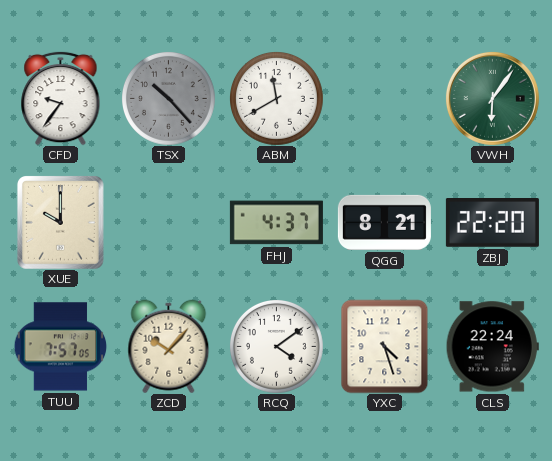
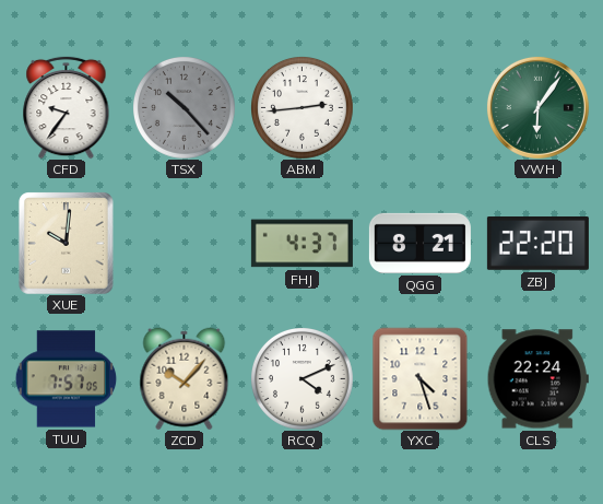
ABM: 11:40 -> 2:44 (303, 108)
XUE: 10:00 -> 10:01 (66, 244)
RCQ: 4:09 -> 4:11 (303, 379)
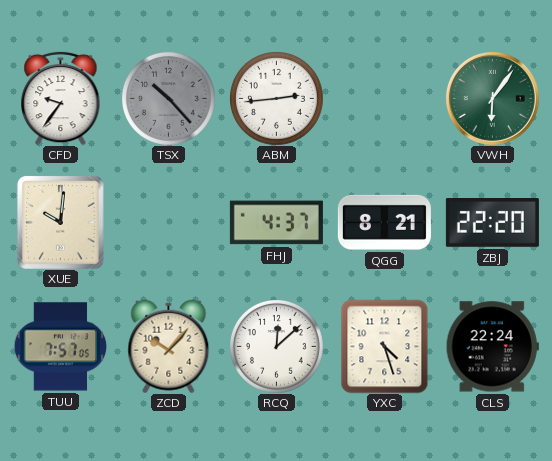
RCQ: 4:11 -> 12:08 (277, 347)
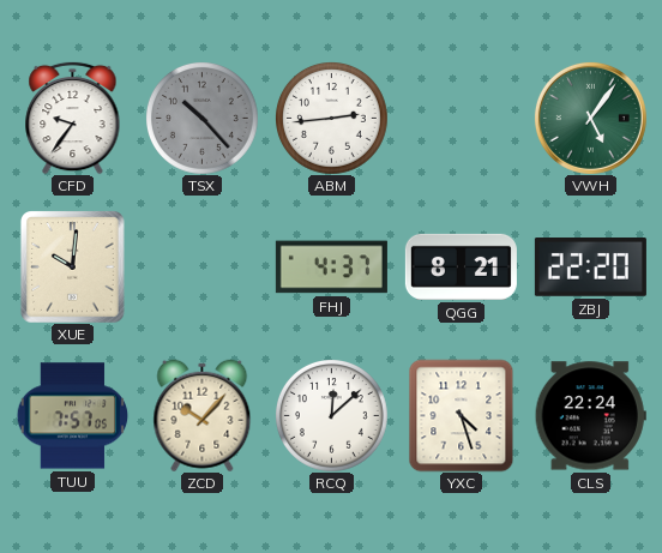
VWH: 6:06 -> 5:06 (590, 118)
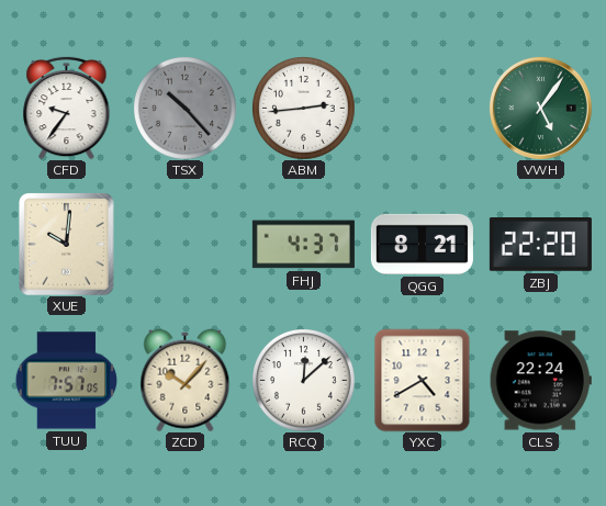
YXC: 4:27 -> 4:40 (423, 380)
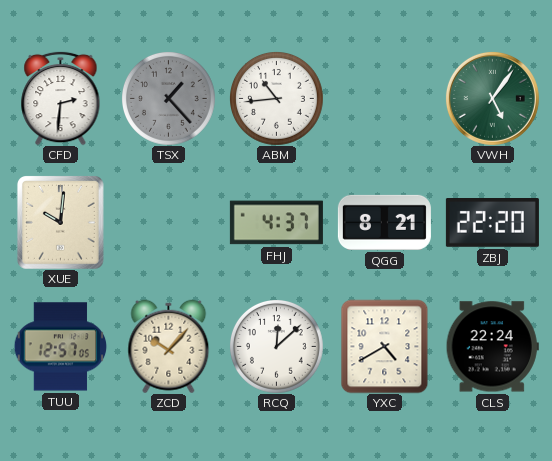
CFD: 9:36 -> 2:31 (61, 98)
TSX: 10:23 -> 1:23 (169, 99)
ABM: 2:44 -> 10:44 (277, 99)
TUU: 7:57 -> 12:57 (60, 347)
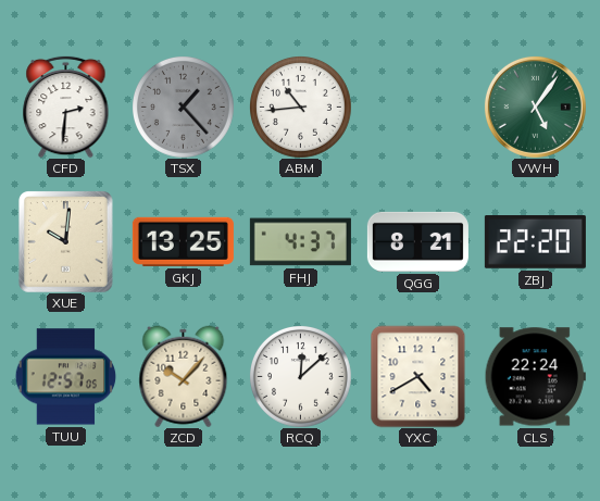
GKJ: none -> 13:25 (183, 241)
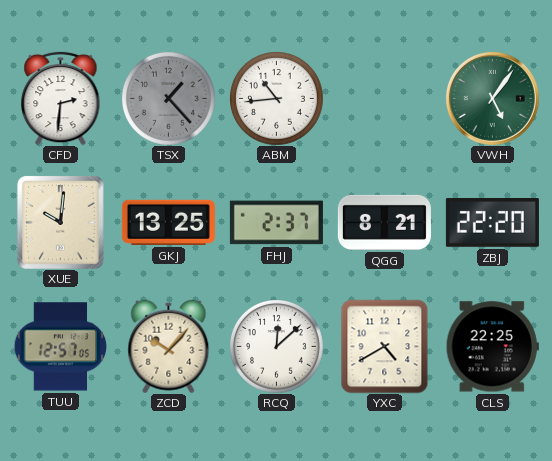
FHJ: 4:37 -> 2:37 (276, 223)
CLS: 22:24 -> 22:25 (492, 347)
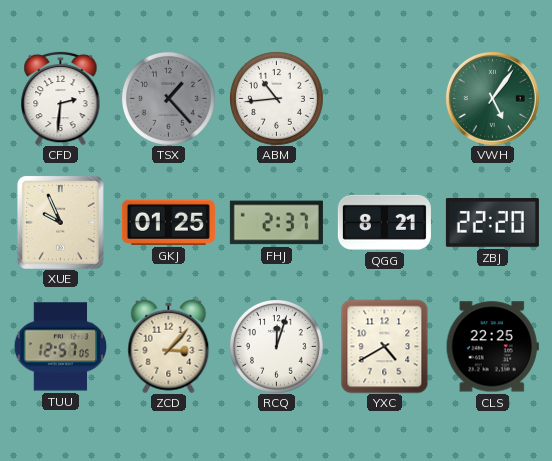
XUE: 10:01 -> 9:56 (60, 223)
GKJ: 13:25 -> 01:25 (168, 222)
ZCD: 10:07 -> 3:07 (169, 346)
RCQ: 12:08 -> 12:03 (277, 347)
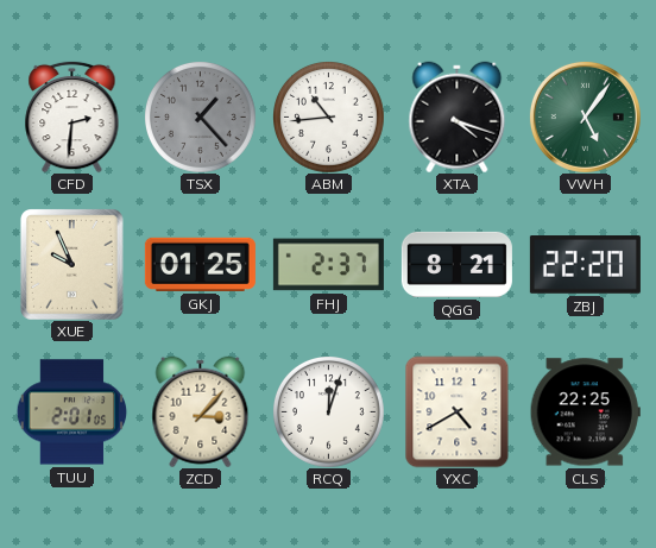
XTA: none -> 4:18 (458, 116)
TUU: 12:57 -> 2:01 (71, 412)
